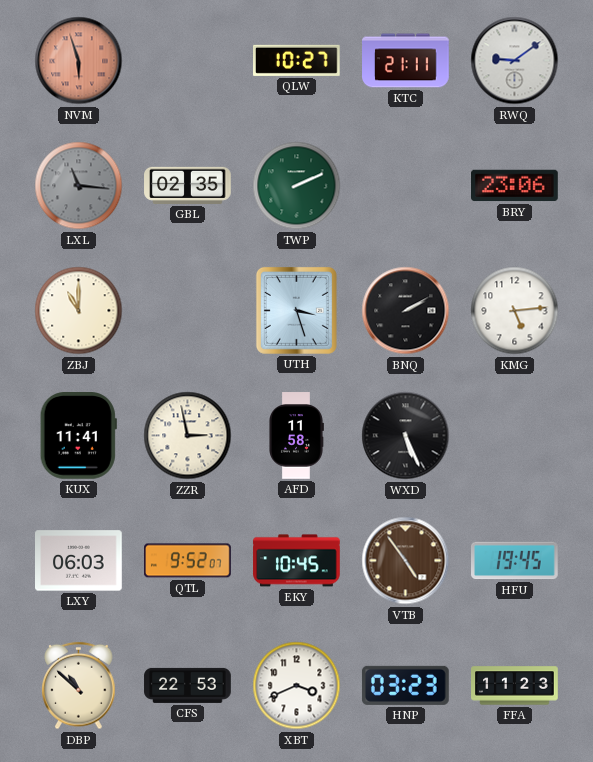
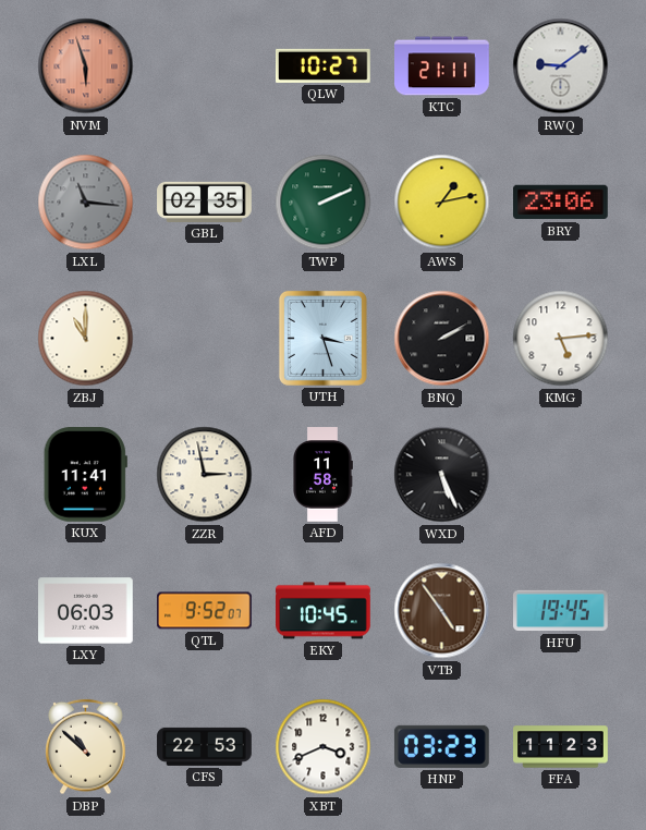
AWS: none -> 1:13 (442, 203)
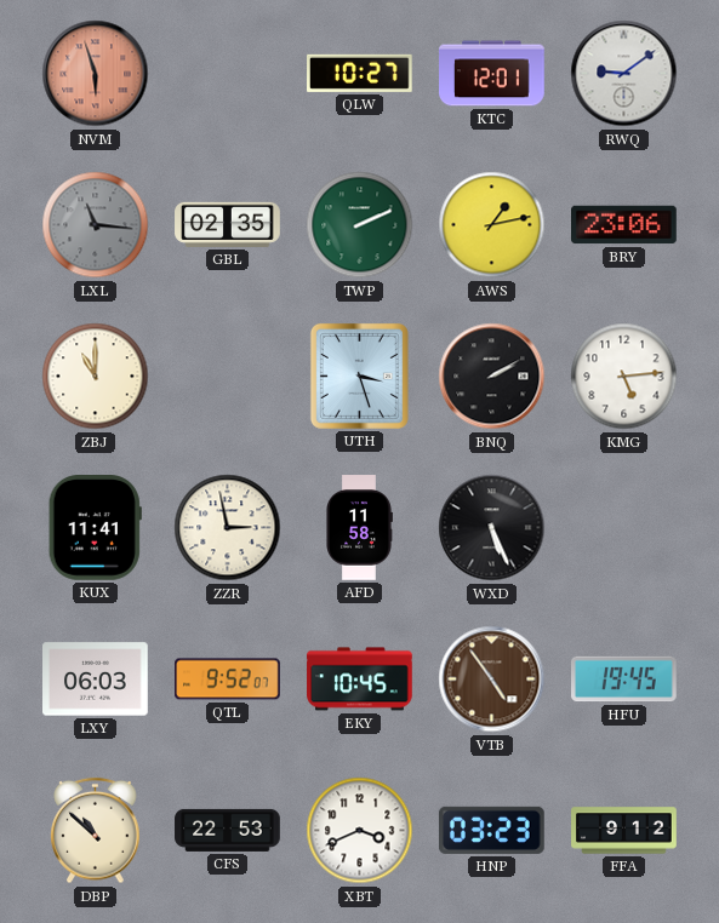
KTC: 21:11 -> 12:01 (492, 74)
FFA: 11:23 -> 9:12 (624, 831)
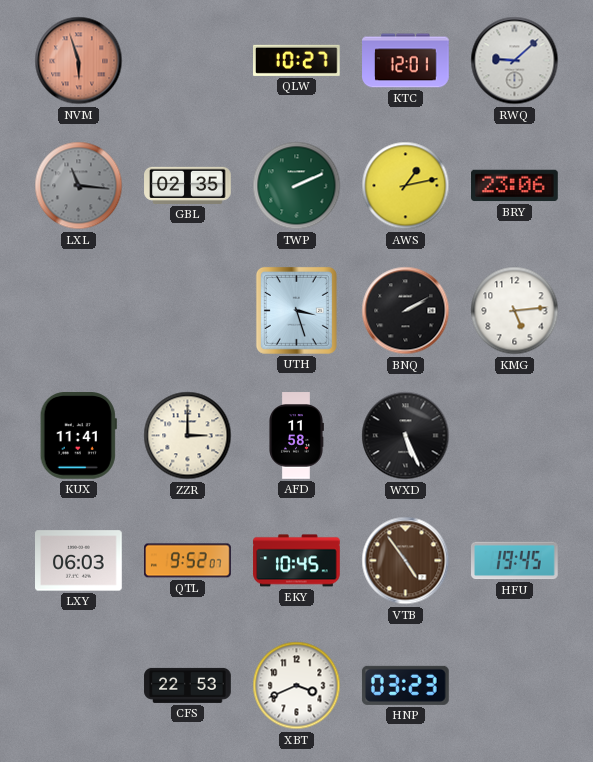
RWQ: 9:09 -> 9:08 (515, 61)
ZBJ: 11:00 -> none (96, 377)
ZZR: 2:58 -> 3:00 (188, 436)
DBP: 10:52 -> none (96, 831)
FFA: 9:12 -> none (624, 831)
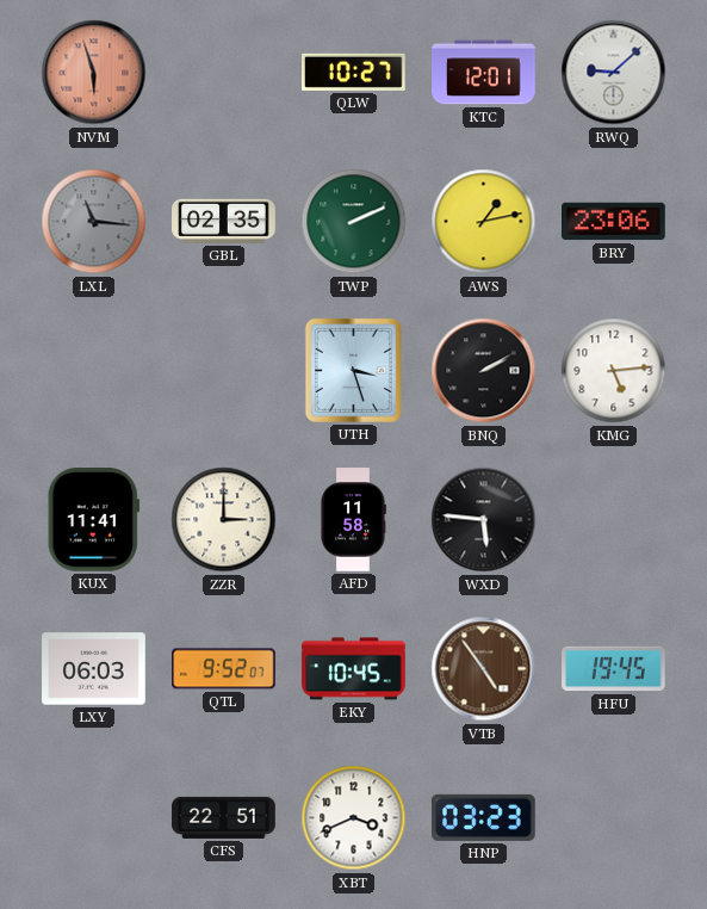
WXD: 5:26 -> 5:46 (484, 520)
CFS: 22:53 -> 22:51 (224, 817)
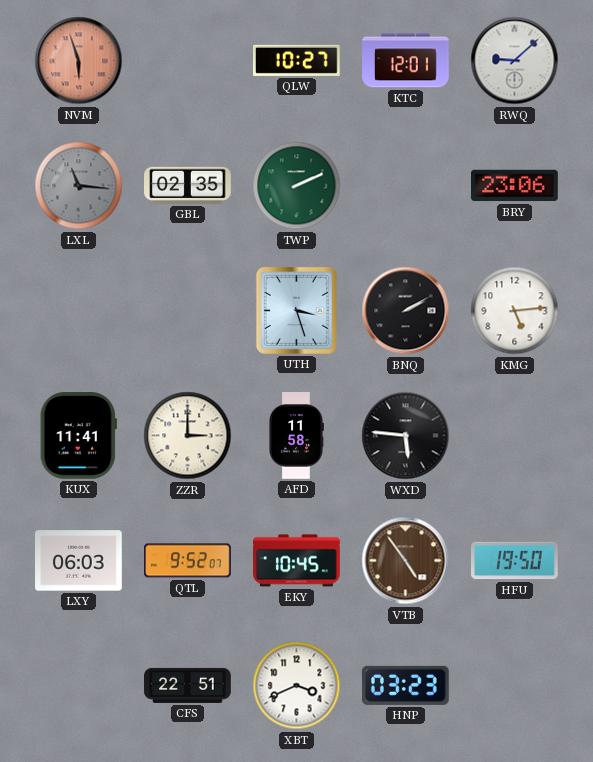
AWS: 1:13 -> none (484, 222)
HFU: 19:45 -> 19:50 (515, 561)
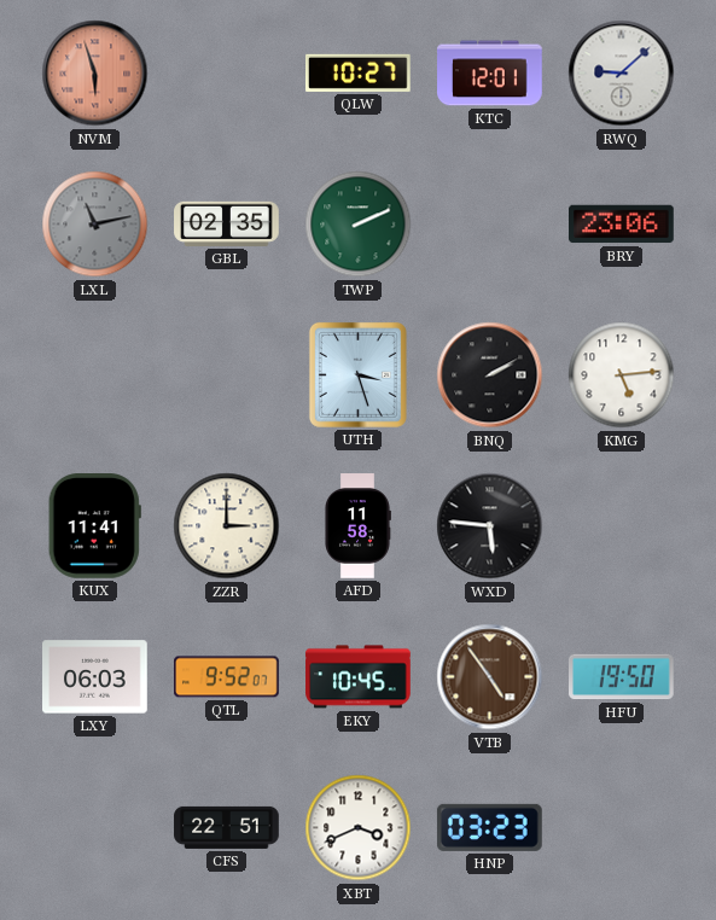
LXL: 11:16 -> 11:13 (95, 225)
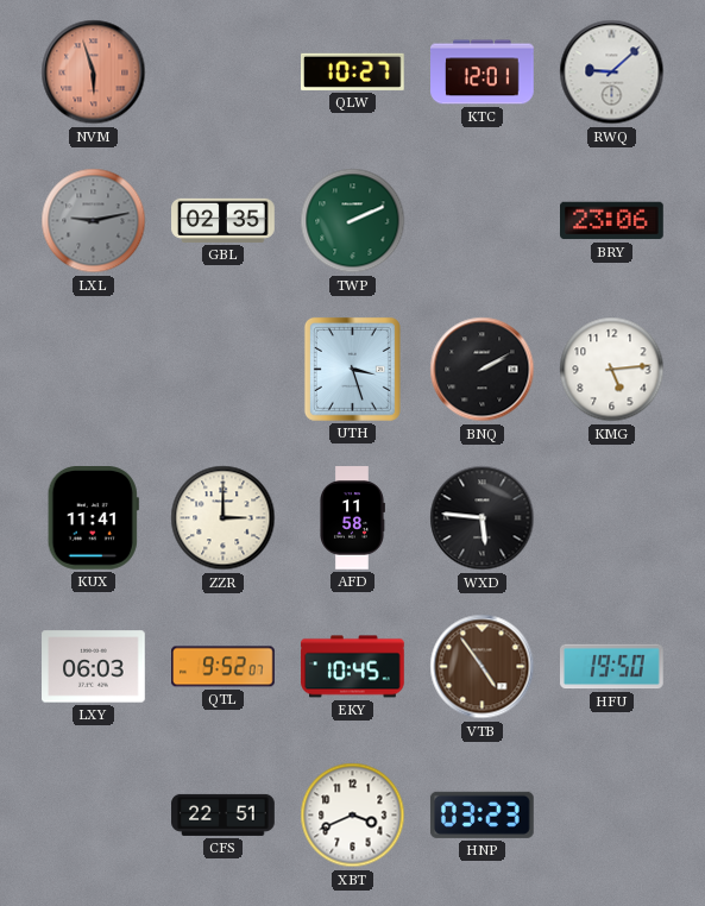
LXL: 11:13 -> 9:13 (94, 221)
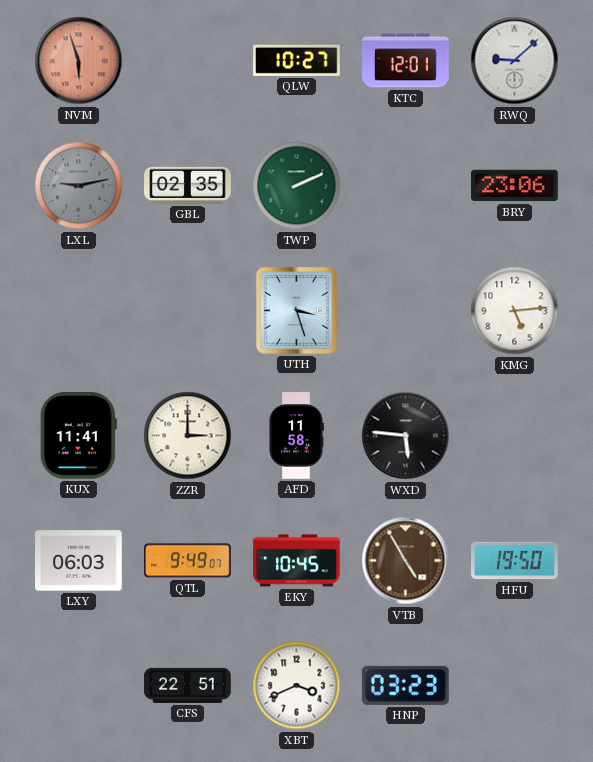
BNQ: 2:10 -> none (483, 370)
QTL: 9:52 -> 9:49 (188, 561)
VTB: 4:54 -> 4:55 (406, 561)
